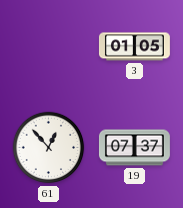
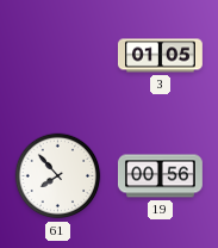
61: 12:53 -> 7:53 (58, 176)
19: 07:37 -> 00:56 (160, 176)
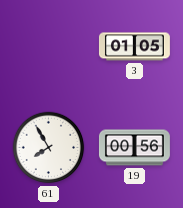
61: 7:53 -> 7:55 (49, 148)
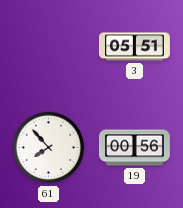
3: 01:05 -> 05:51 (134, 47)
61: 7:55 -> 7:53 (49, 148)
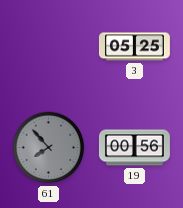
3: 05:51 -> 05:25 (134, 47)
61 dial: white -> grey (49, 148)
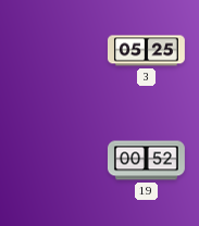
61: 7:53 -> none (49, 148)
19: 00:56 -> 00:52 (146, 161)
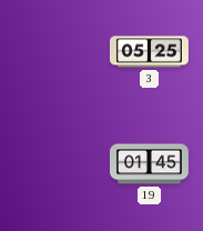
19: 00:52 -> 01:45 (149, 164)
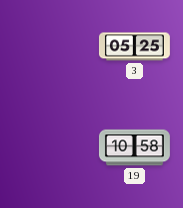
19: 01:45 -> 10:58 (134, 148)
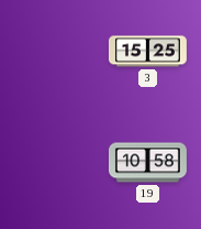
3: 05:25 -> 15:25 (147, 52)
